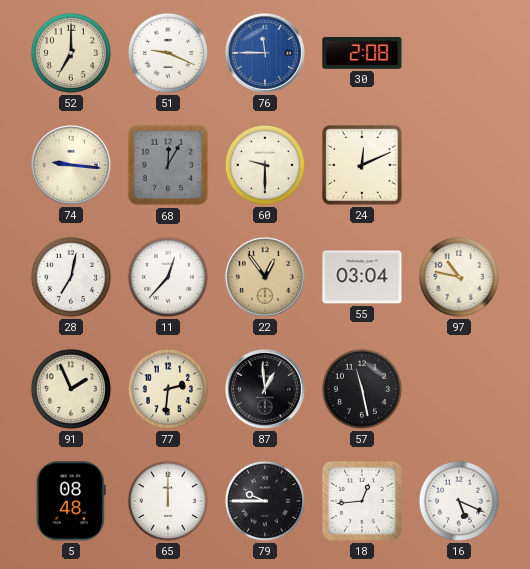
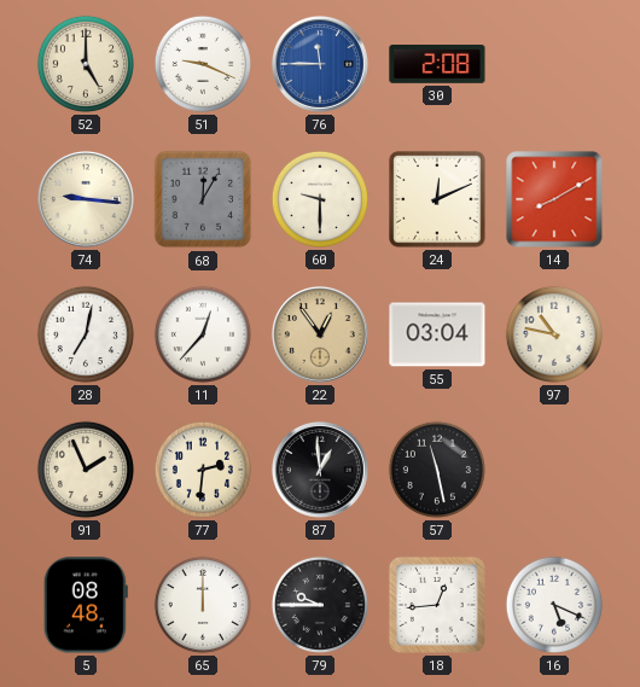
52: 7:00 -> 5:00 (86, 64)
14: none -> 8:10 (554, 199)
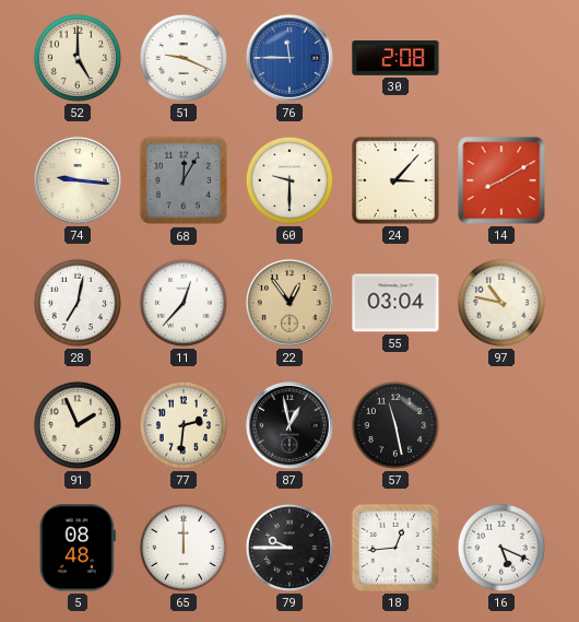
24: 12:11 -> 3:07 (395, 180)
87: 12:59 -> 12:58 (289, 425)
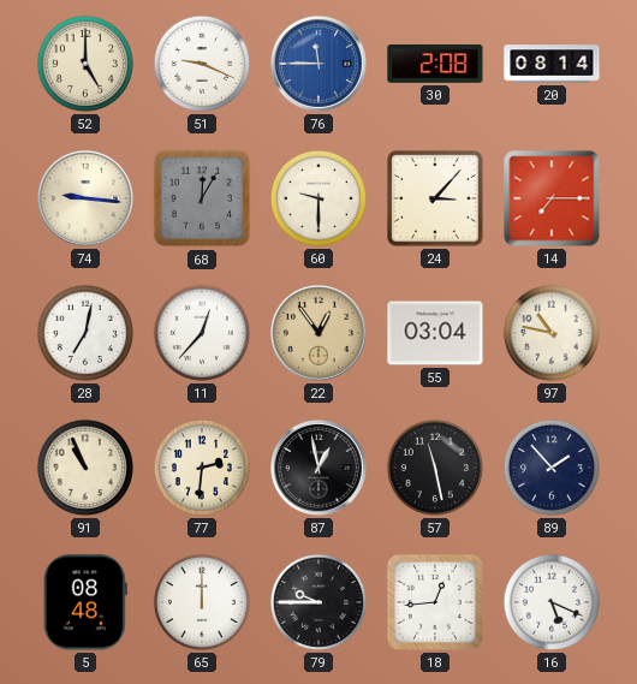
20: none -> 08:14 (552, 64)
14: 8:10 -> 7:15 (552, 198)
91: 1:56 -> 10:56 (85, 468)
89: none -> 1:53 (552, 468)
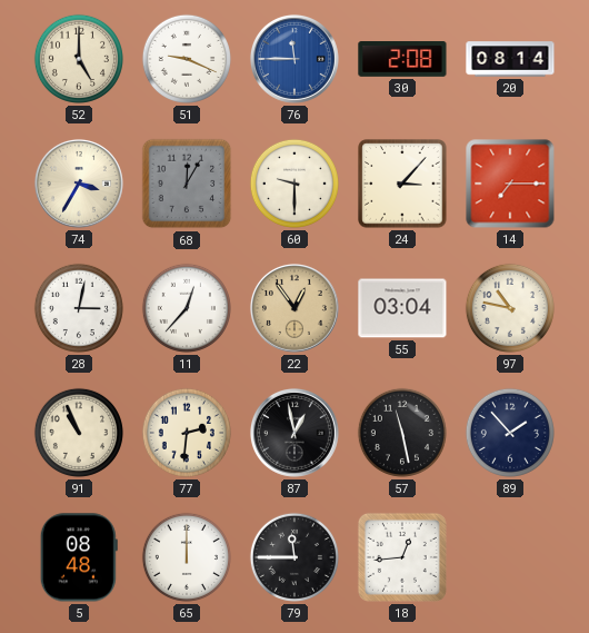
74: 9:16 -> 3:35 (79, 184)
28: 7:02 -> 3:02 (79, 308)
79: 9:45 -> 11:45 (294, 557)
16: 5:19 -> none (552, 602)
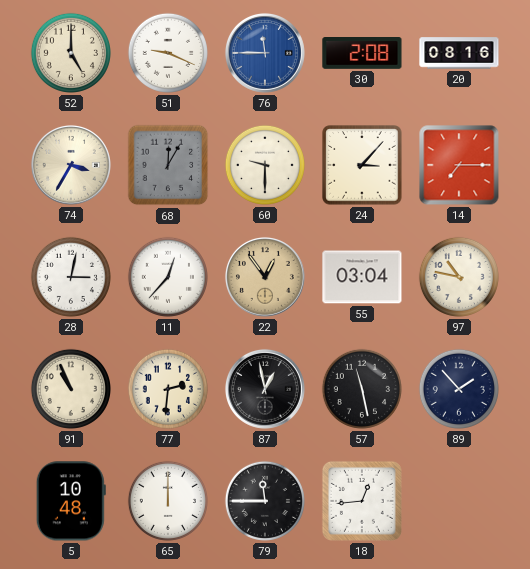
20: 08:14 -> 08:16 (459, 53)
5: 08:48 -> 10:48 (71, 501)
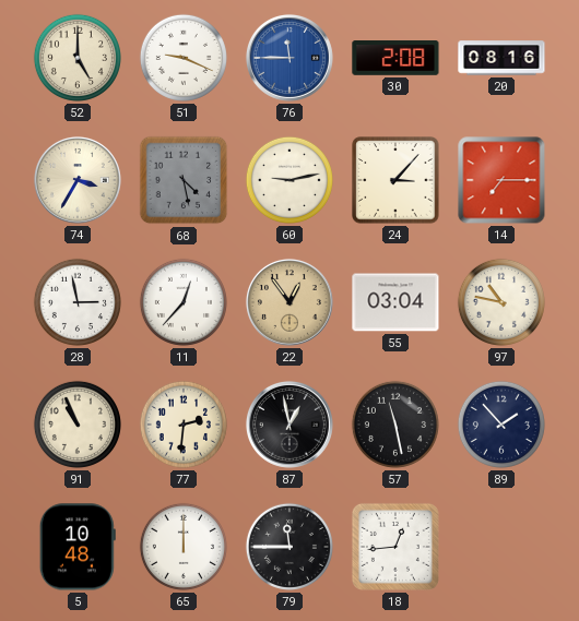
68: 12:05 -> 4:28 (184, 180)
60: 9:30 -> 9:13 (289, 180)
28: 3:02 -> 2:58 (78, 302)
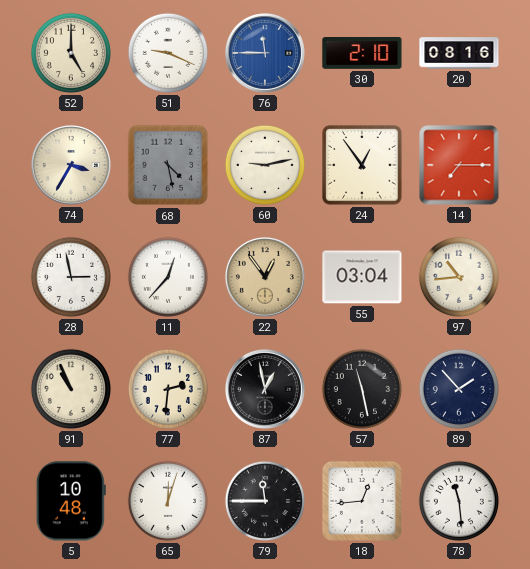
30: 2:08 -> 2:10 (362, 53)
24: 3:07 -> 12:54 (362, 165)
97: 10:47 -> 10:44 (459, 277)
65: 12:00 -> 12:03 (168, 501)
78: none -> 11:29 (459, 501)
